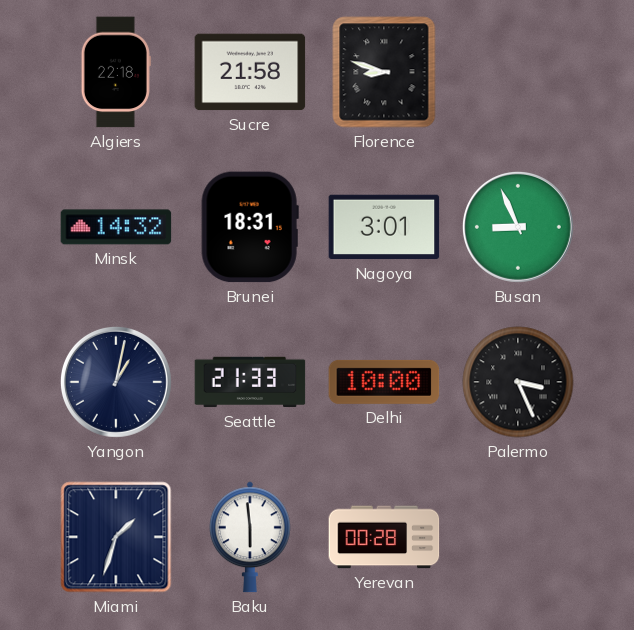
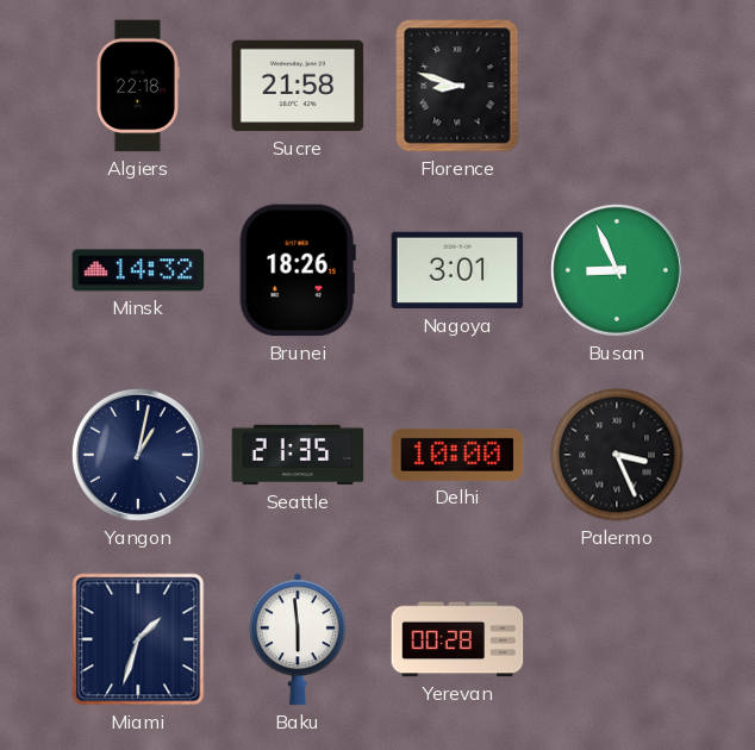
Brunei: 18:31 -> 18:26 (298, 270)
Seattle: 21:33 -> 21:35 (298, 455)
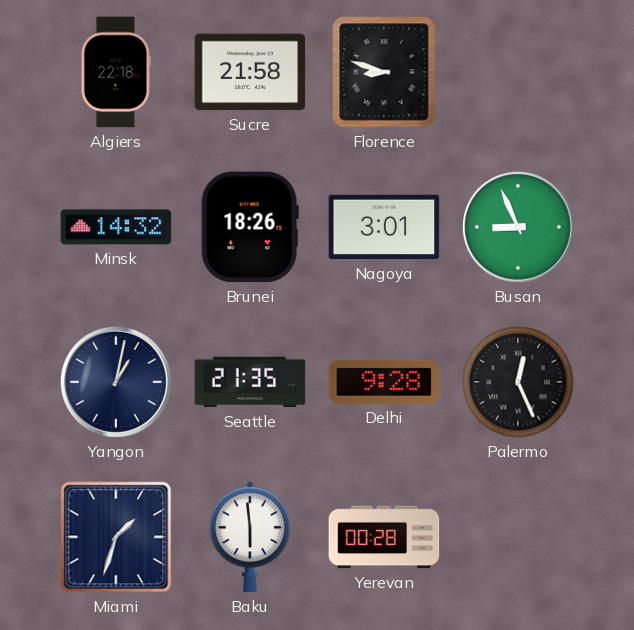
Delhi: 10:00 -> 9:28 (384, 382)
Palermo: 3:26 -> 12:26 (518, 382)
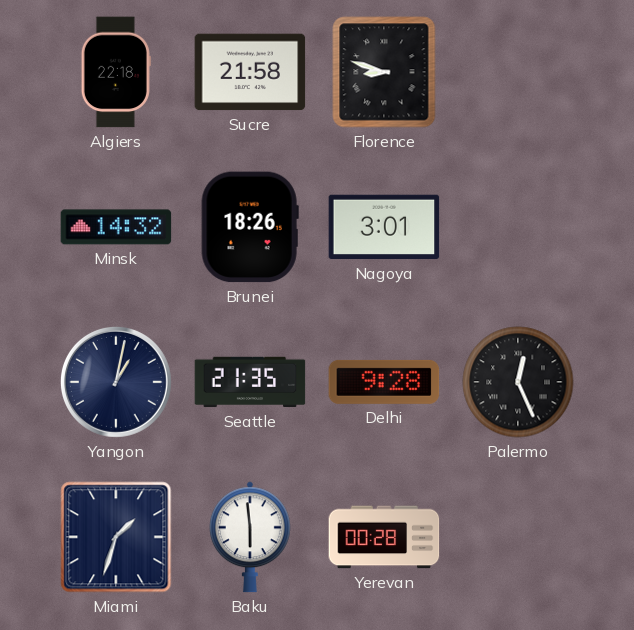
Busan: 8:56 -> none (518, 227)
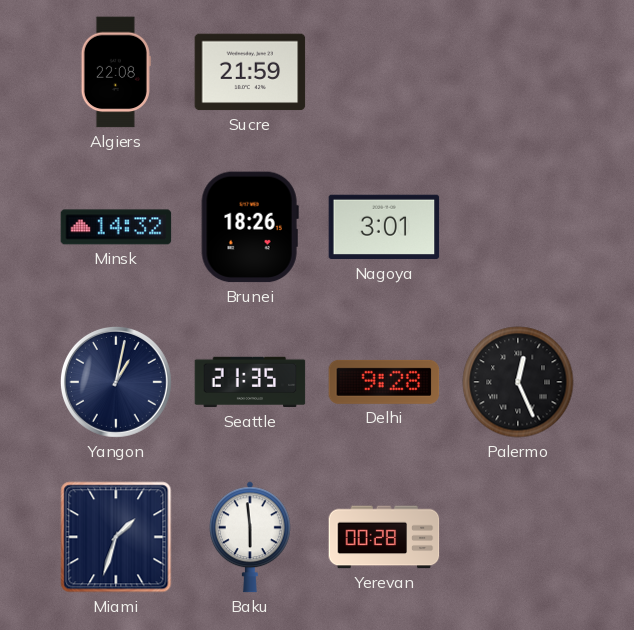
Algiers: 22:18 -> 22:08 (116, 72)
Sucre: 21:58 -> 21:59 (250, 72)
Florence: 8:48 -> none (384, 72)
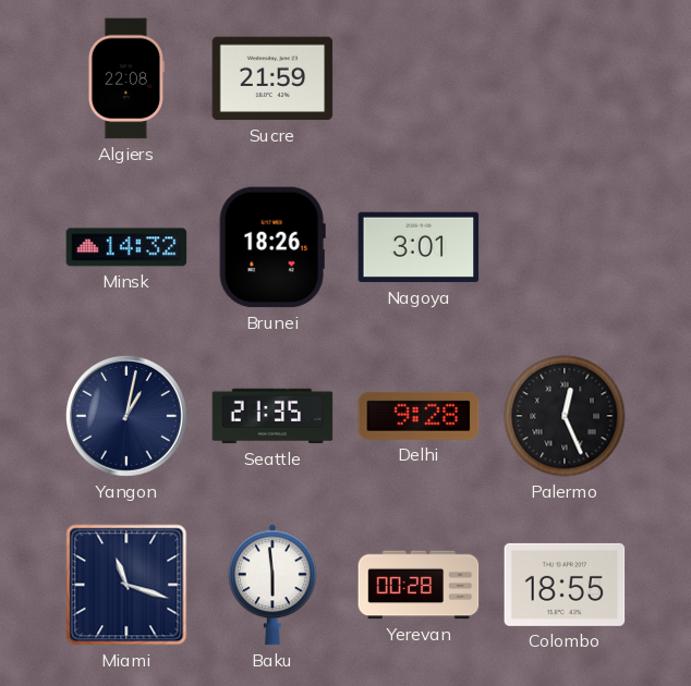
Miami: 1:33 -> 11:18 (126, 585)
Colombo: none -> 18:55 (565, 585)
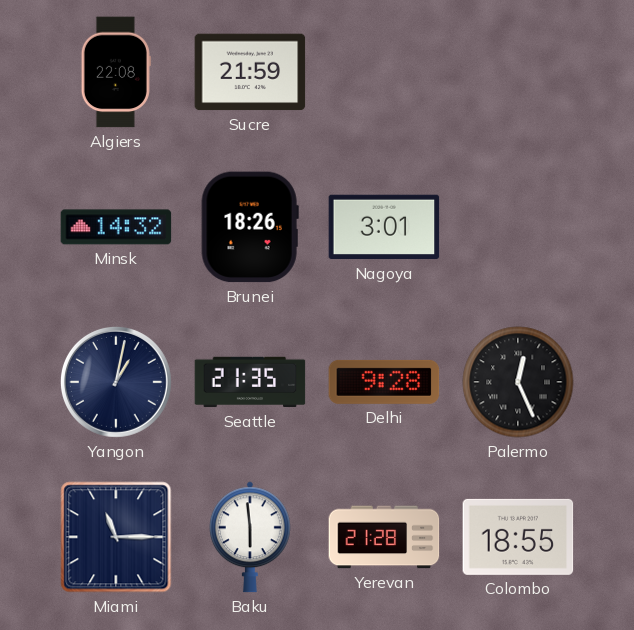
Miami: 11:18 -> 11:15 (116, 537)
Yerevan: 00:28 -> 21:28 (384, 537)
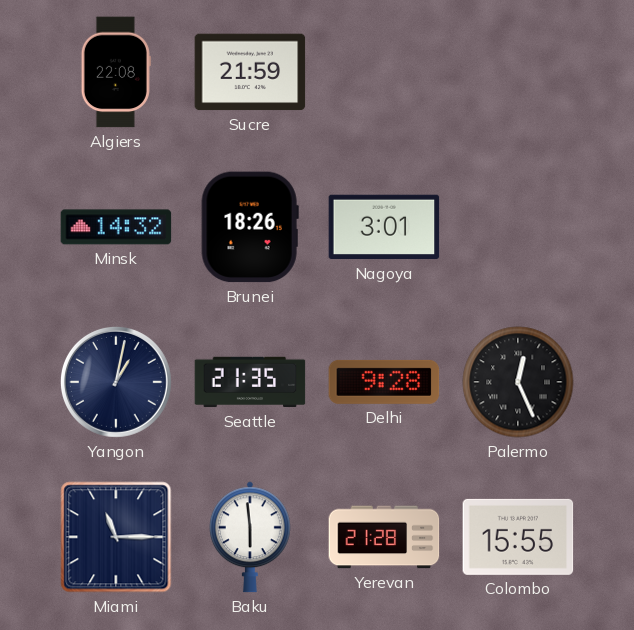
Colombo: 18:55 -> 15:55 (518, 537)
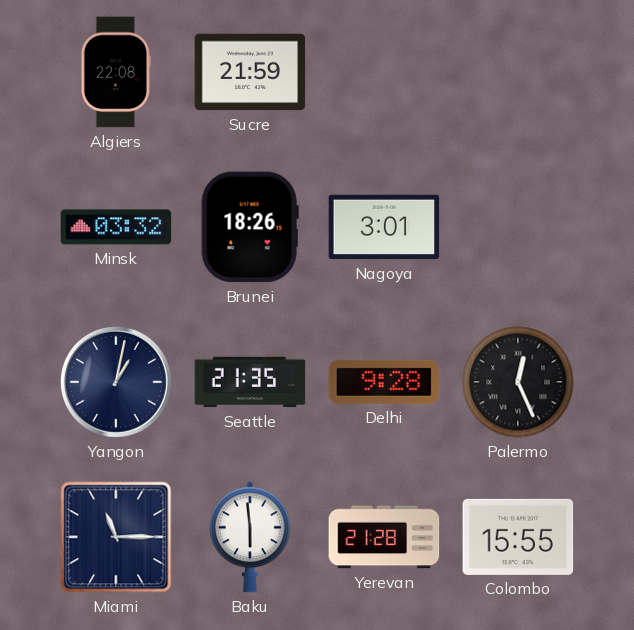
Minsk: 14:32 -> 03:32 (116, 227)
